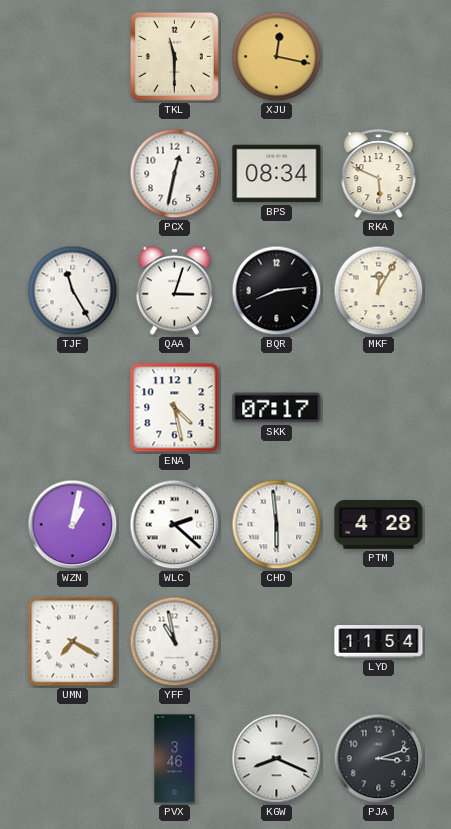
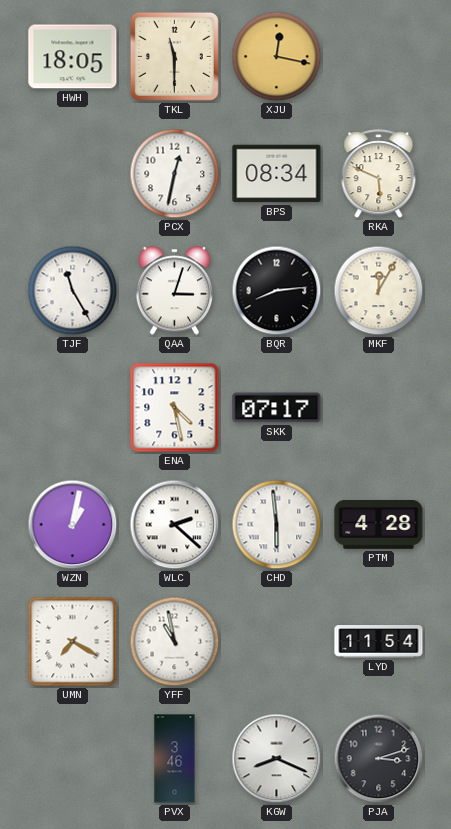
HWH: none -> 18:05 (73, 57)
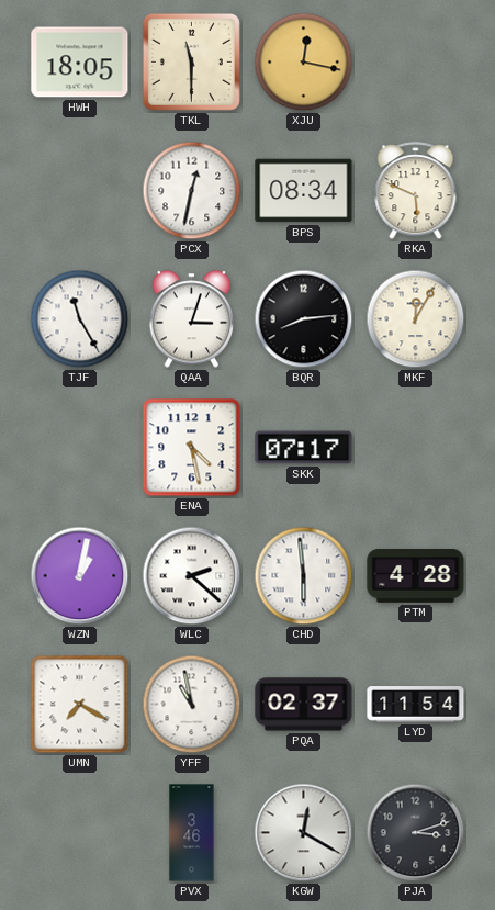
PQA: none -> 02:37 (304, 705)
KGW: 8:19 -> 12:20 (304, 833)
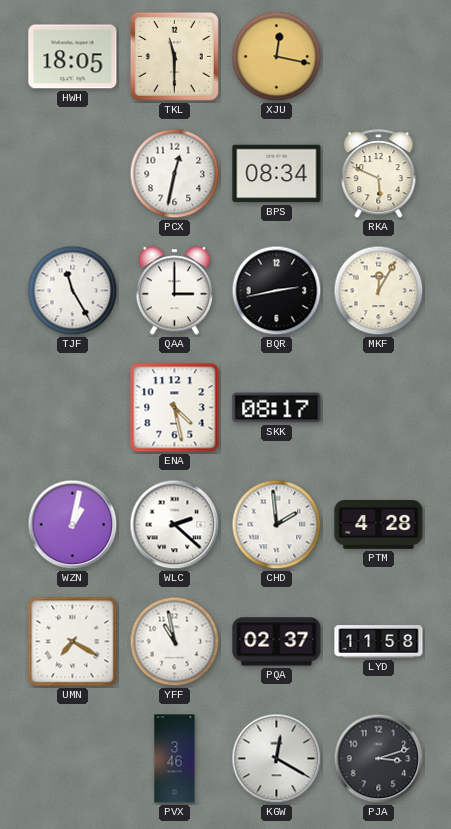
QAA: 3:03 -> 3:00 (175, 291)
BQR: 8:14 -> 2:43 (277, 291)
SKK: 07:17 -> 08:17 (277, 408)
CHD: 5:59 -> 1:59 (277, 525)
LYD: 11:54 -> 11:58 (379, 642)
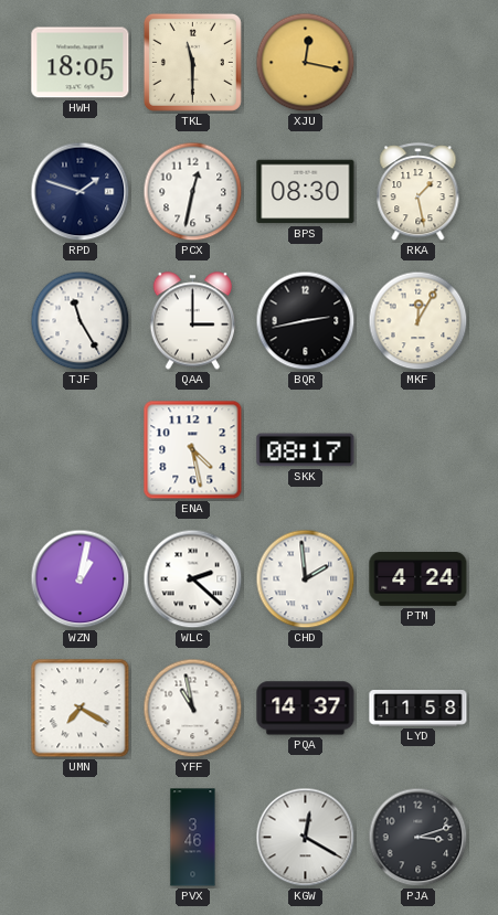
RPD: none -> 1:48 (81, 192)
BPS: 08:34 -> 08:30 (306, 192)
RKA: 5:49 -> 1:28 (418, 192)
PTM: 4:28 -> 4:24 (418, 579)
PQA: 02:37 -> 14:37 (306, 709)
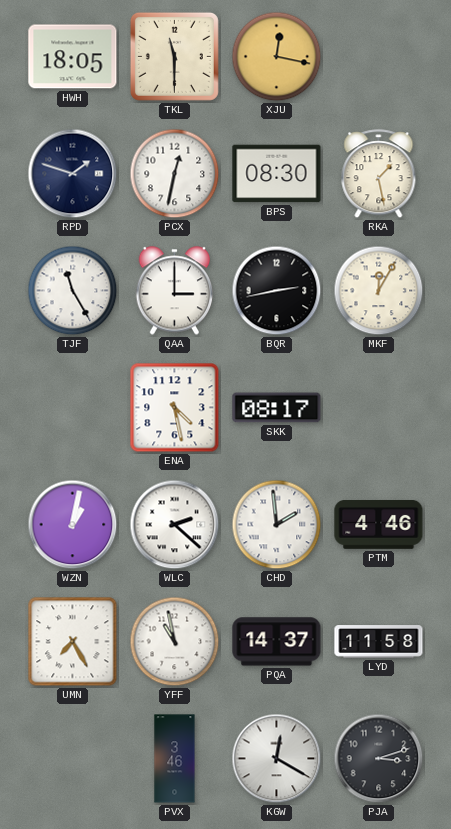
PTM: 4:24 -> 4:46 (379, 525)
UMN: 7:20 -> 7:25 (73, 642)
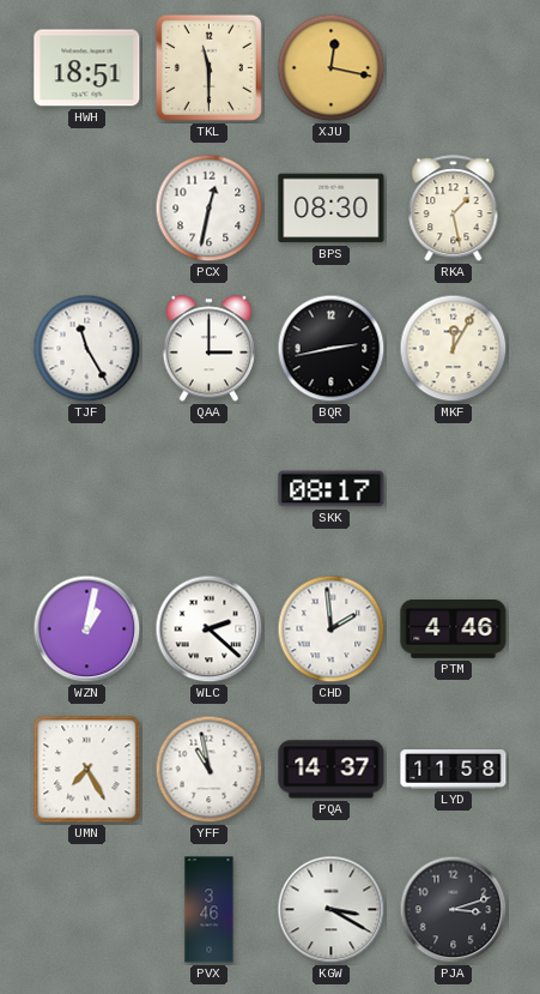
HWH: 18:05 -> 18:51 (87, 68)
RPD: 1:48 -> none (73, 174)
ENA: 4:28 -> none (175, 408)
KGW: 12:20 -> 3:20 (332, 910)
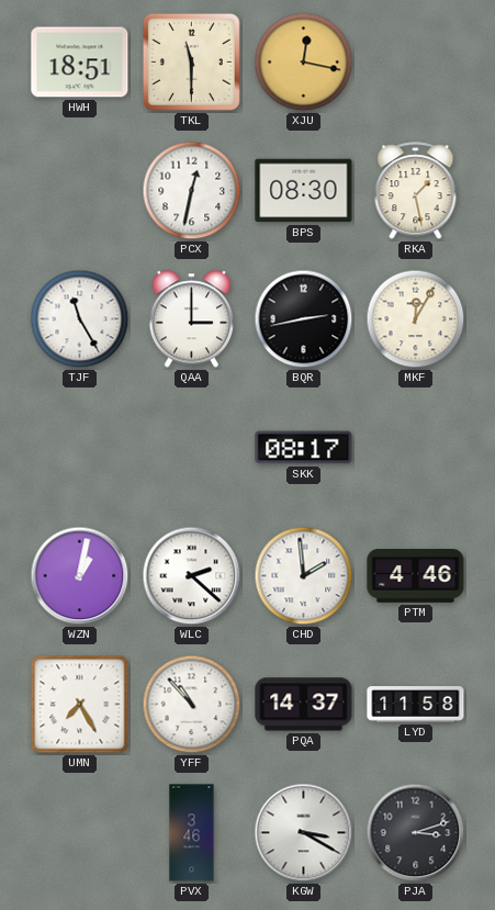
YFF: 10:58 -> 10:53 (192, 705)
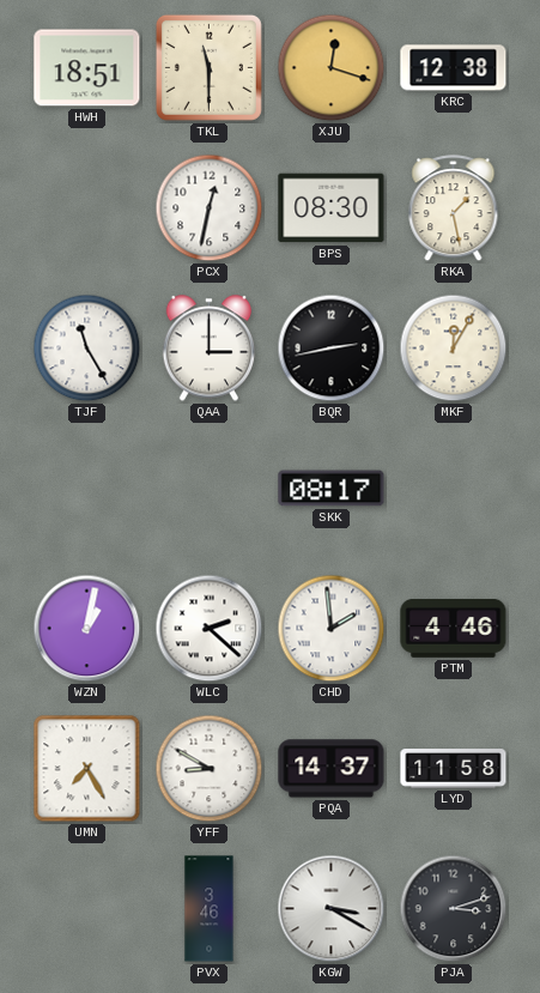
XJU: 12:17 -> 12:18 (332, 68)
KRC: none -> 12:38 (454, 68)
YFF: 10:53 -> 8:50 (210, 769)
